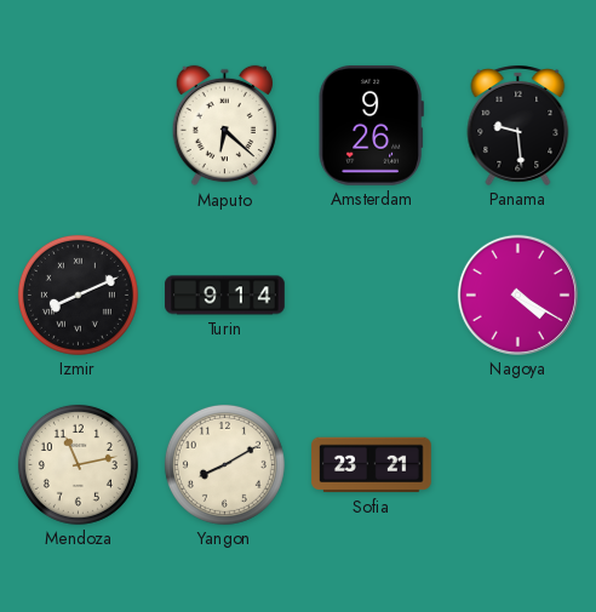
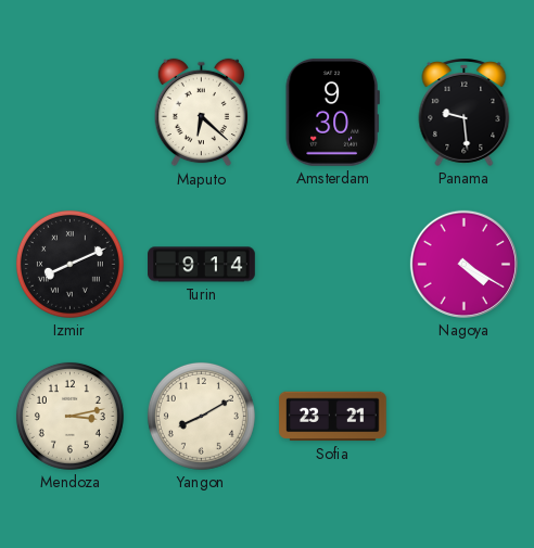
Amsterdam: 9:26 -> 9:30 (332, 112)
Mendoza: 11:13 -> 3:13 (69, 416)
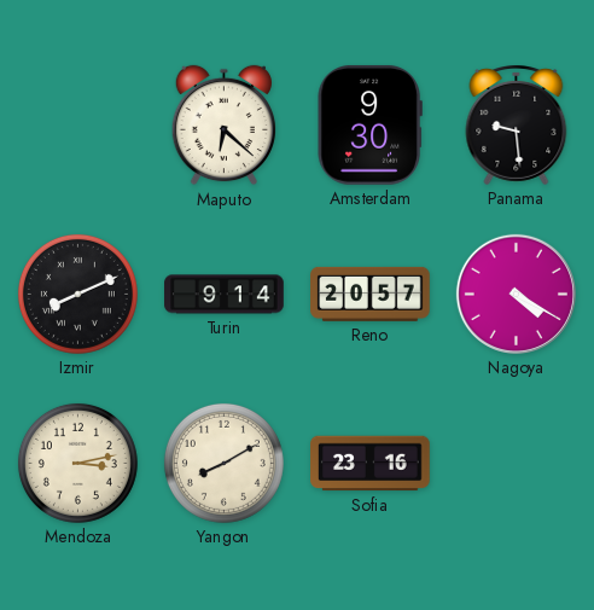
Reno: none -> 20:57 (371, 294)
Sofia: 23:21 -> 23:16 (371, 464)
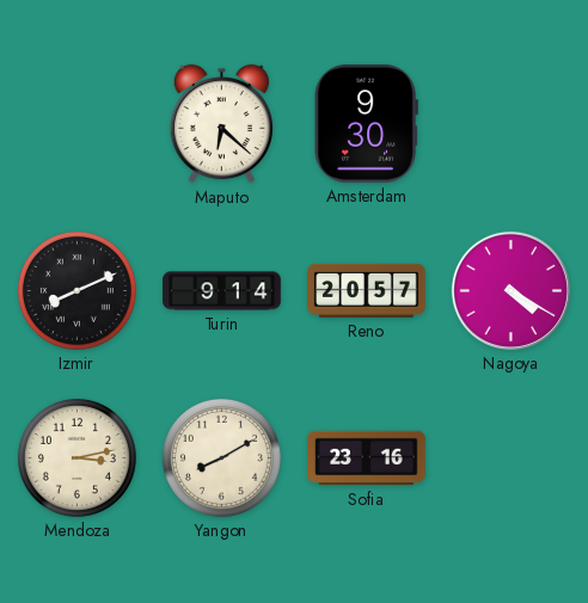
Panama: 9:29 -> none (517, 126)
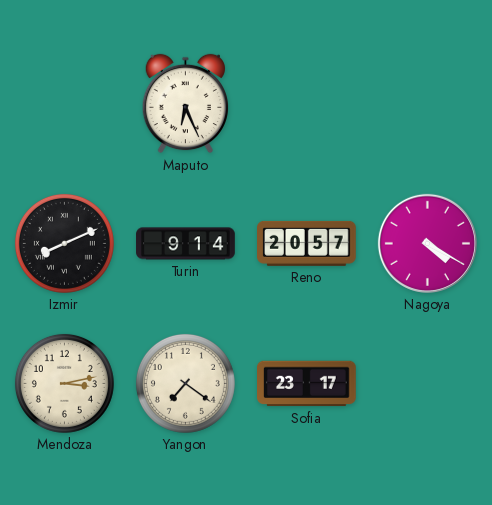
Maputo: 6:22 -> 6:26 (185, 104)
Amsterdam: 9:30 -> none (366, 123)
Yangon: 8:10 -> 7:21 (185, 383)
Sofia: 23:16 -> 23:17 (307, 384)
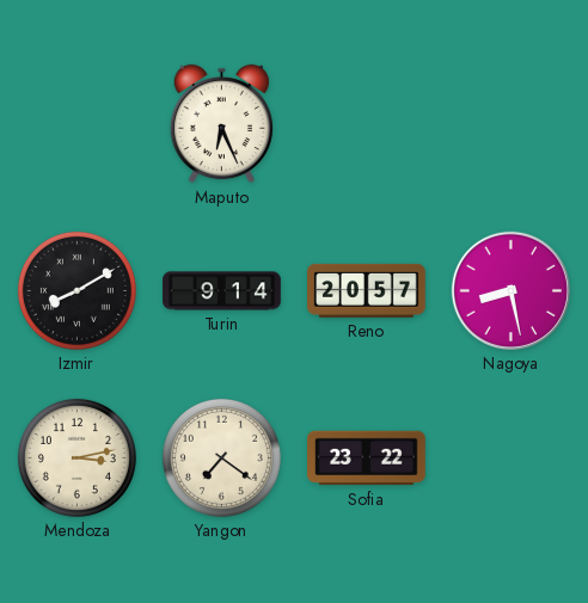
Izmir: 8:11 -> 8:10 (76, 290)
Nagoya: 4:20 -> 8:28 (510, 290)
Sofia: 23:17 -> 23:22 (367, 459)
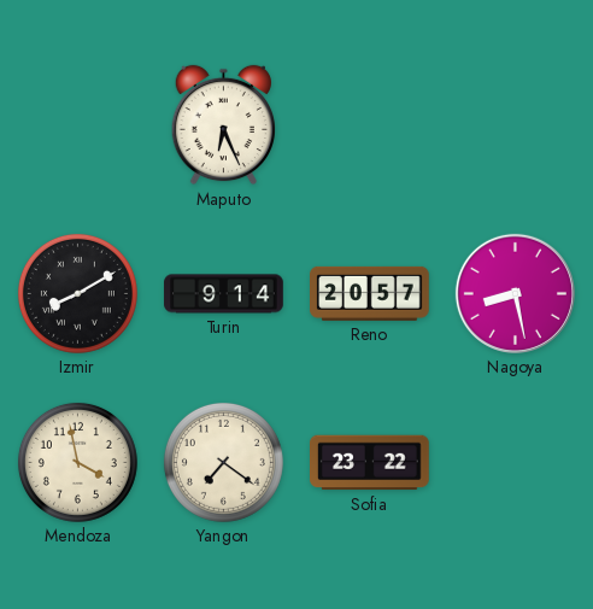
Mendoza: 3:13 -> 3:58 (77, 462)
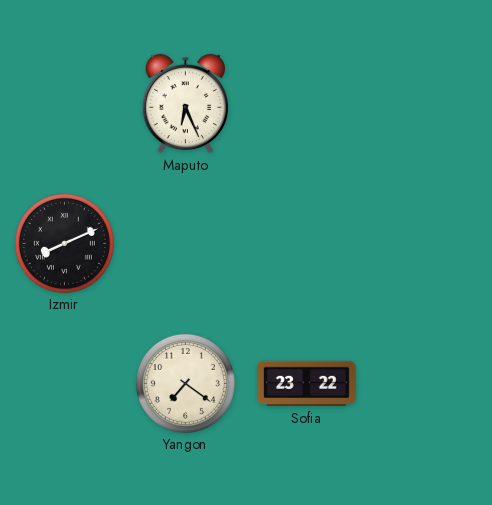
Izmir: 8:10 -> 8:11 (64, 243)
Turin: 9:14 -> none (224, 294)
Reno: 20:57 -> none (370, 293)
Nagoya: 8:28 -> none (515, 293)
Mendoza: 3:58 -> none (77, 462)
